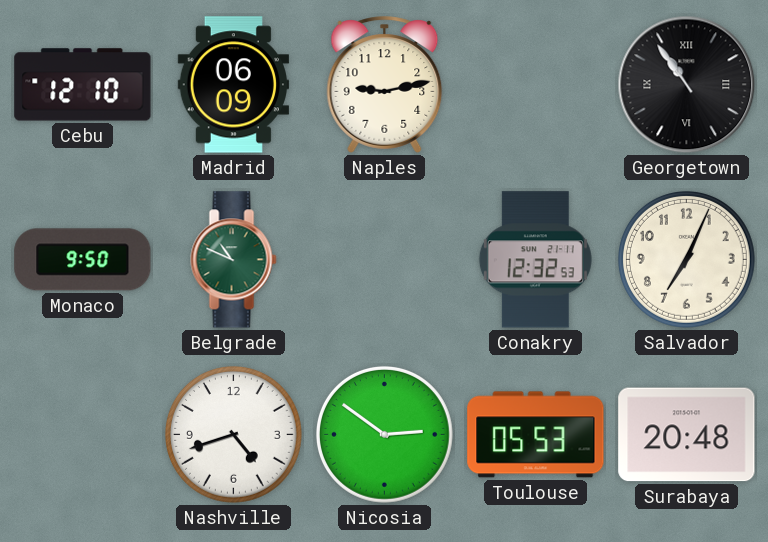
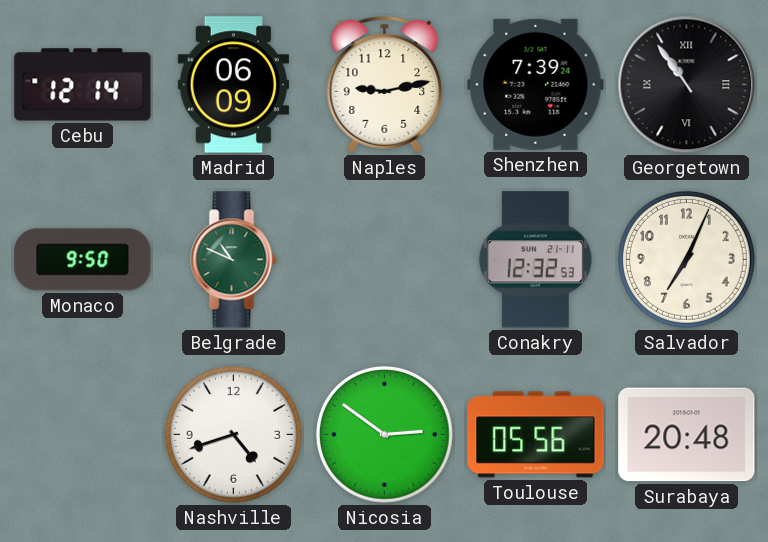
Cebu: 12:10 -> 12:14 (83, 85)
Shenzhen: none -> 7:39 (536, 84)
Toulouse: 05:53 -> 05:56 (536, 435)
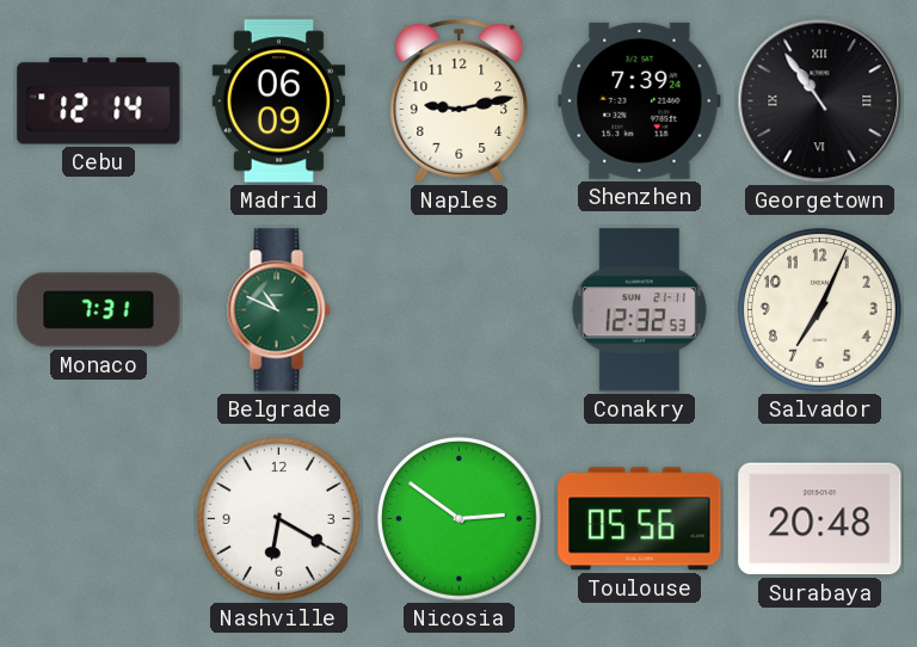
Monaco: 9:50 -> 7:31 (99, 310)
Nashville: 4:42 -> 6:20 (278, 518)
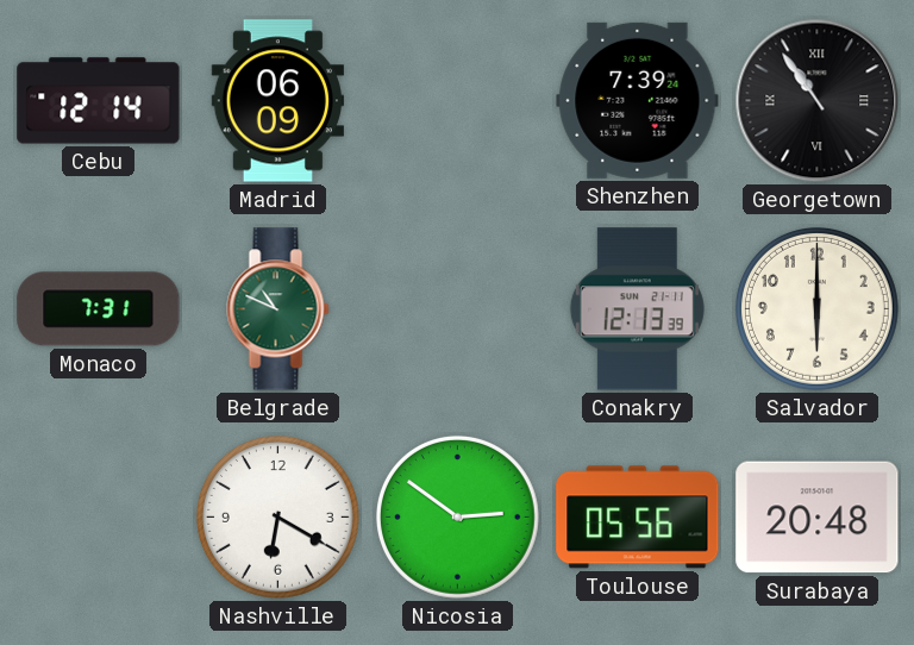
Naples: 9:13 -> none (460, 101)
Conakry: 12:32 -> 12:13 (637, 309)
Salvador: 7:04 -> 6:00 (816, 308)
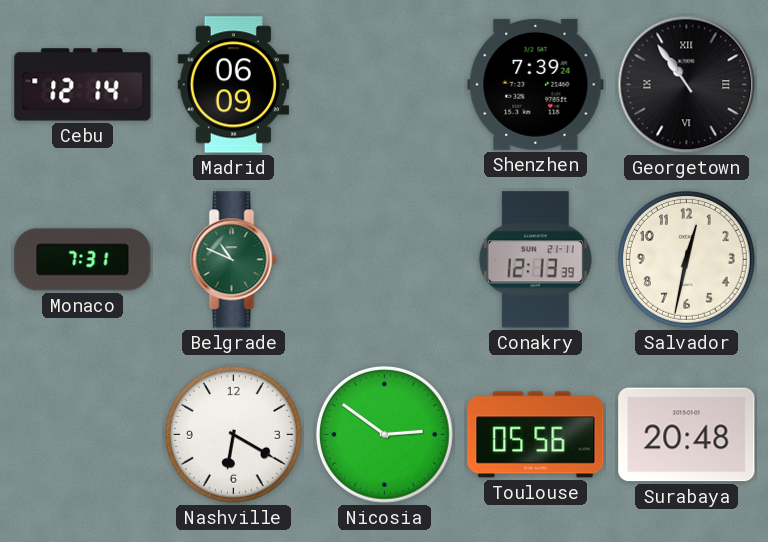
Salvador: 6:00 -> 12:32 (686, 259)
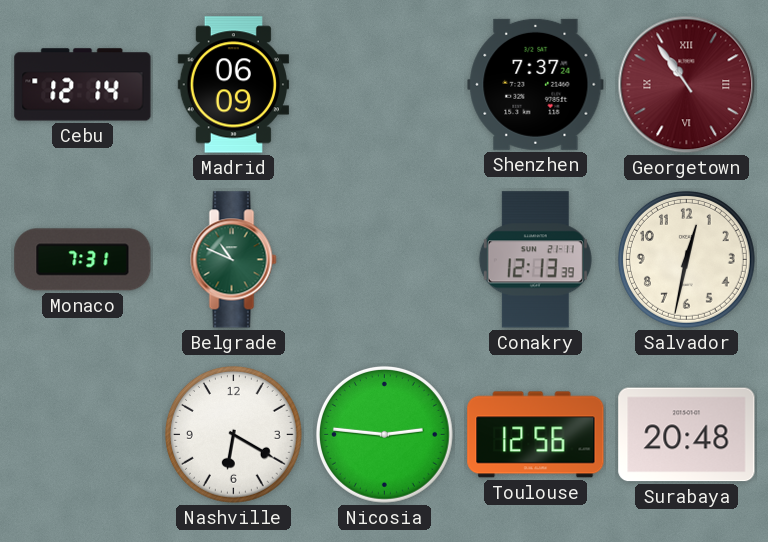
Shenzhen: 7:39 -> 7:37 (536, 84)
Georgetown dial: black -> burgundy (687, 85)
Nicosia: 2:51 -> 2:46 (384, 434)
Toulouse: 05:56 -> 12:56 (536, 435)
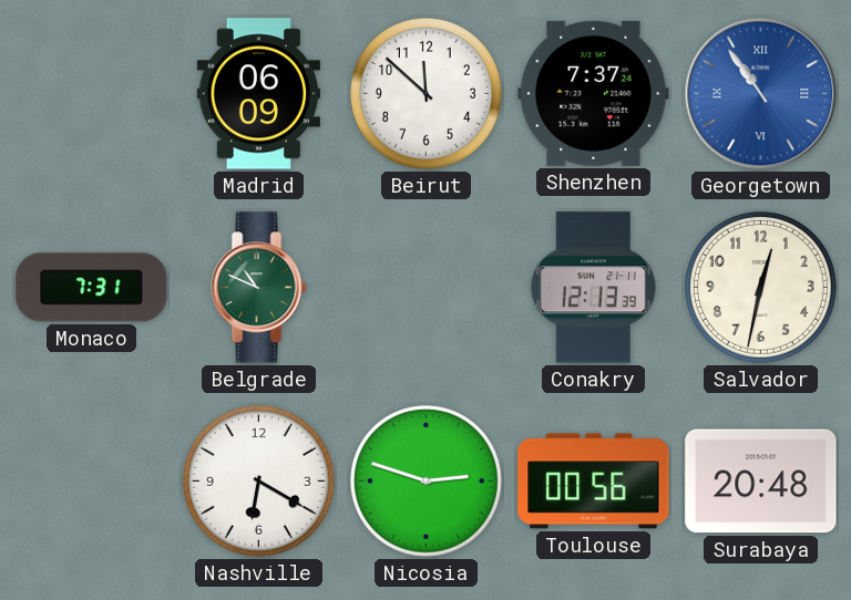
Cebu: 12:14 -> none (83, 85)
Beirut: none -> 11:52 (425, 93)
Georgetown dial: burgundy -> blue (761, 94)
Nicosia: 2:46 -> 2:48 (425, 480)
Toulouse: 12:56 -> 00:56 (594, 482)
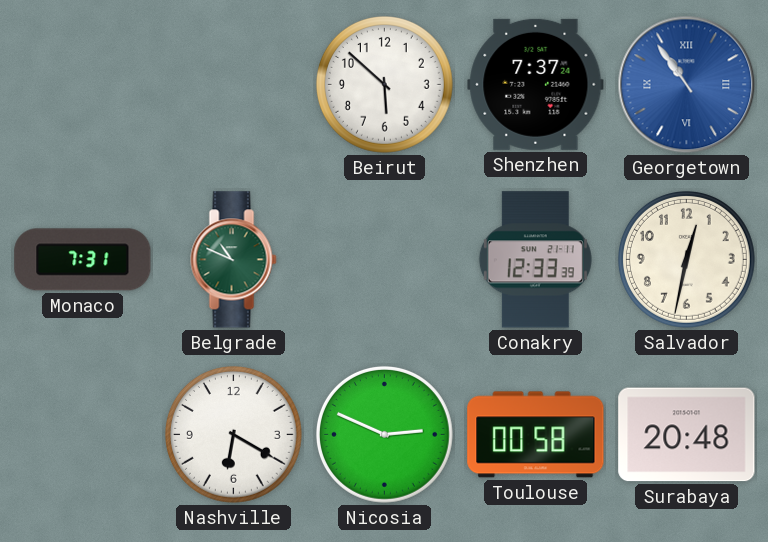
Madrid: 06:09 -> none (258, 94)
Beirut: 11:52 -> 5:52 (384, 84)
Conakry: 12:13 -> 12:33 (535, 260)
Nicosia: 2:48 -> 2:49 (384, 434)
Toulouse: 00:56 -> 00:58 (536, 435)
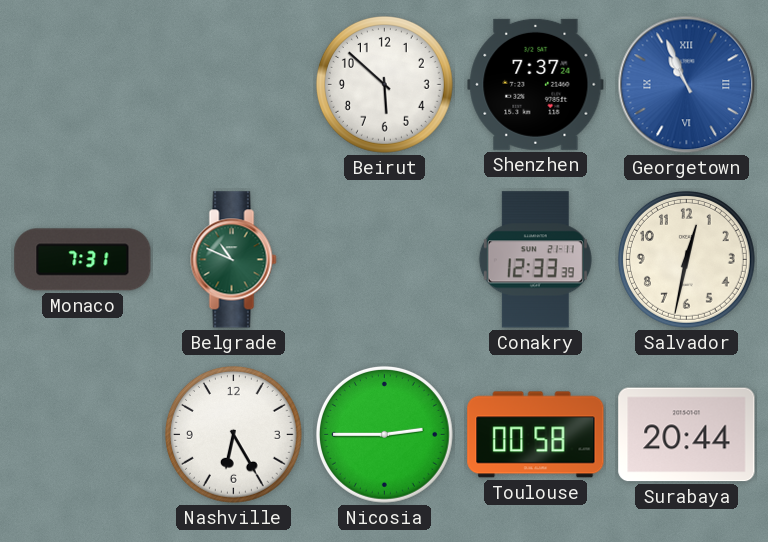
Georgetown: 10:54 -> 10:56 (687, 85)
Nashville: 6:20 -> 6:25 (233, 434)
Nicosia: 2:49 -> 2:45 (384, 434)
Surabaya: 20:48 -> 20:44 (687, 435)
